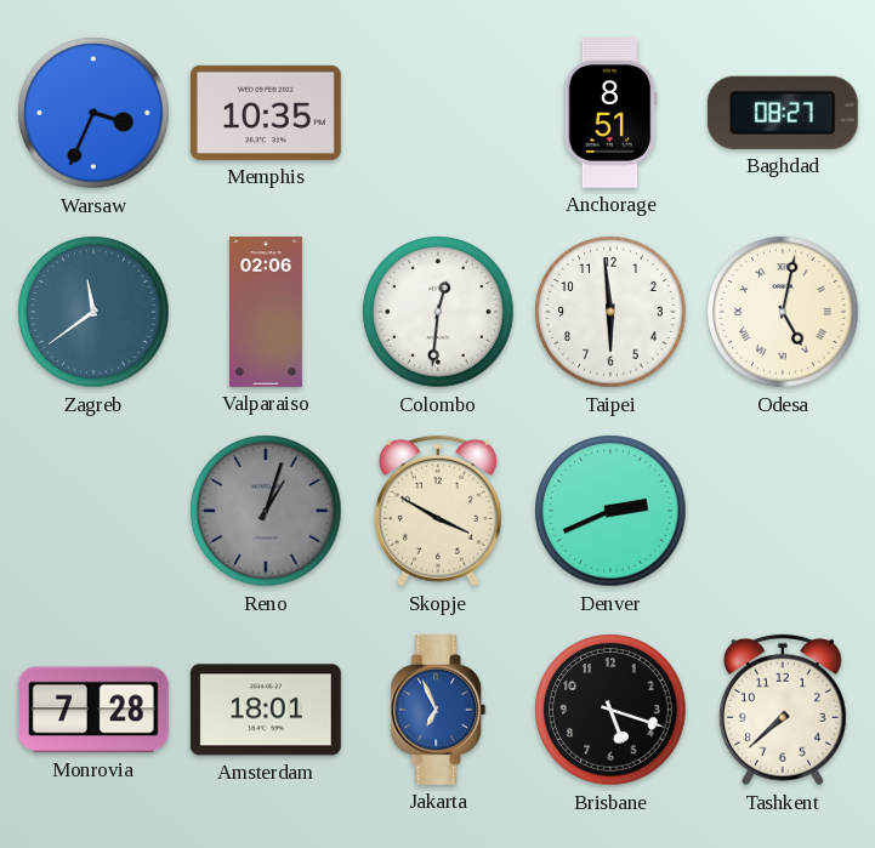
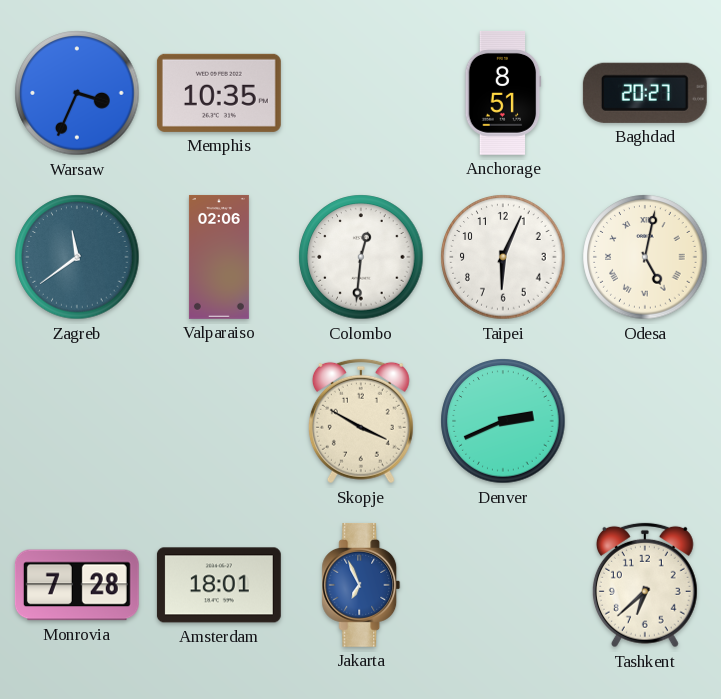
Baghdad: 08:27 -> 20:27 (645, 93)
Taipei: 5:59 -> 6:04 (503, 257)
Reno: 1:03 -> none (266, 511)
Brisbane: 5:18 -> none (610, 710)
Tashkent: 7:38 -> 6:38 (645, 585)
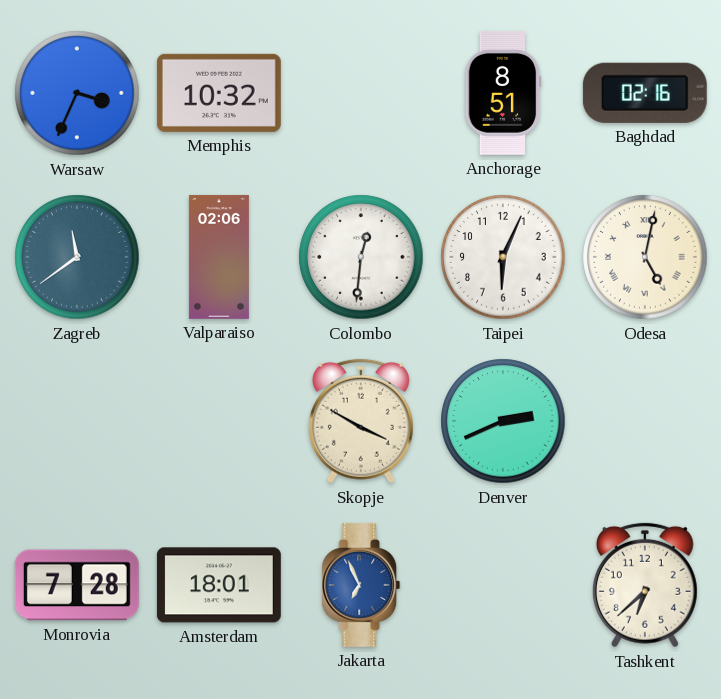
Memphis: 10:35 -> 10:32 (219, 93)
Baghdad: 20:27 -> 02:16 (645, 93)
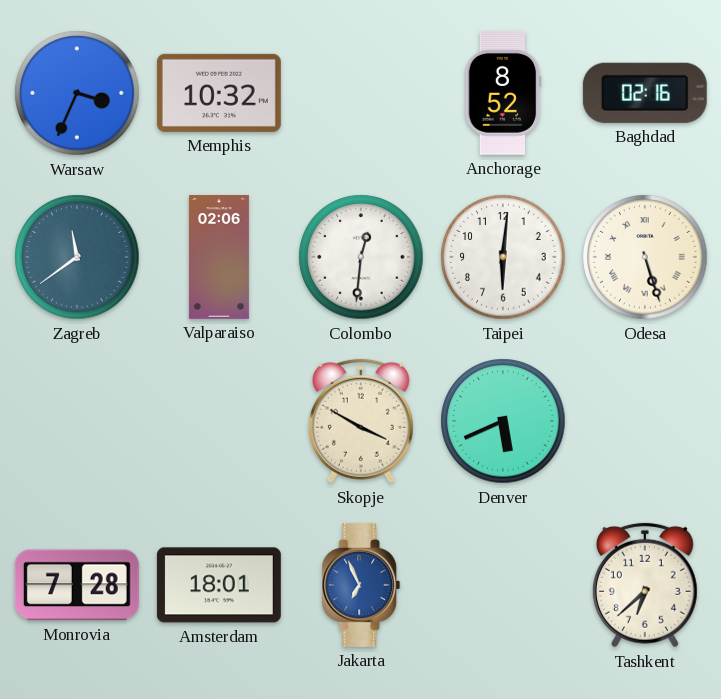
Anchorage: 8:51 -> 8:52 (503, 93)
Taipei: 6:04 -> 6:01 (503, 257)
Odesa: 5:02 -> 5:27 (645, 257)
Denver: 2:41 -> 5:41 (503, 421)
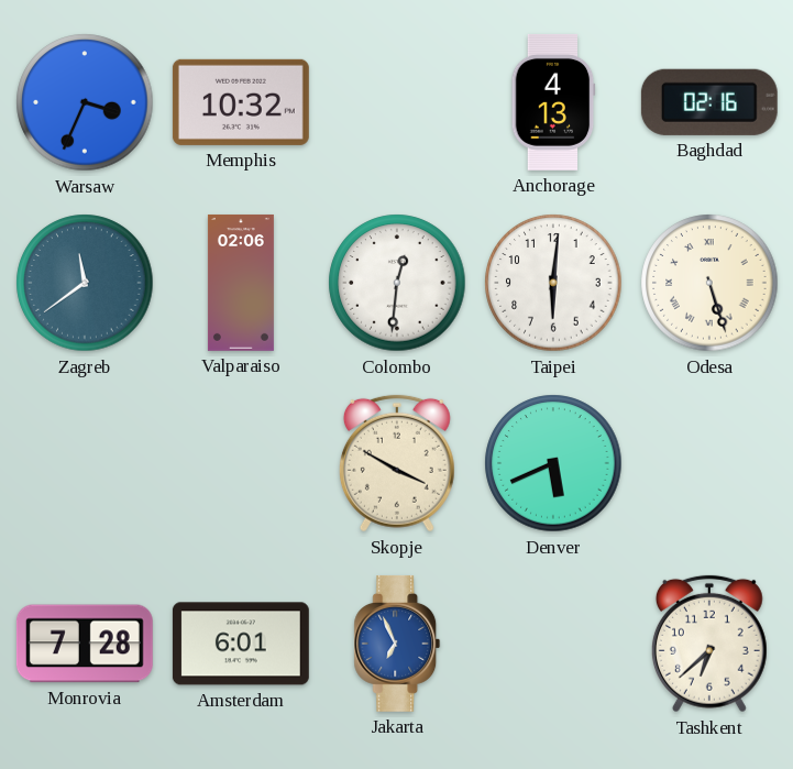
Anchorage: 8:52 -> 4:13 (553, 102)
Amsterdam: 18:01 -> 6:01 (241, 644)
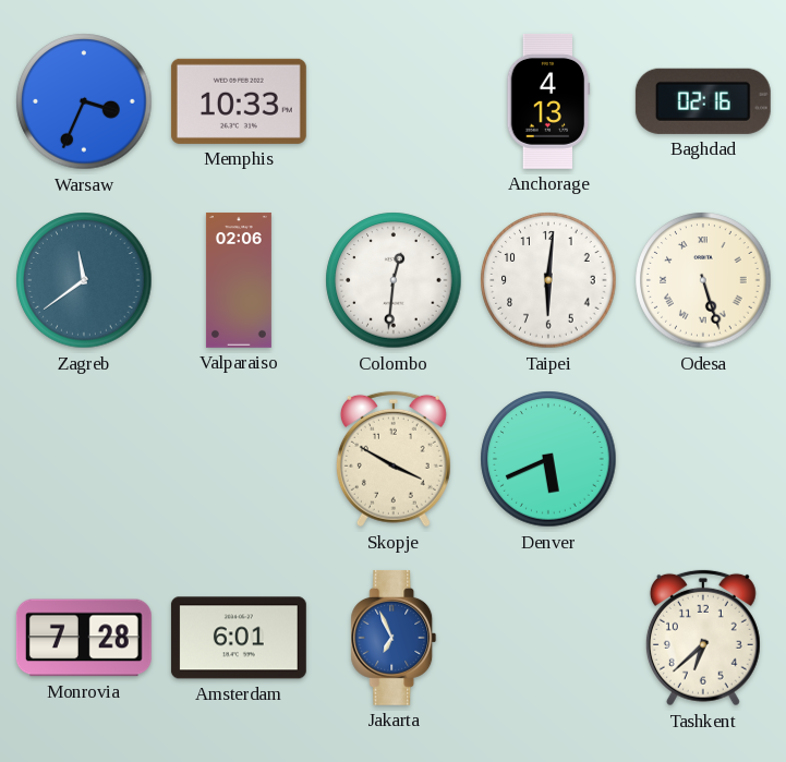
Memphis: 10:32 -> 10:33 (239, 101)
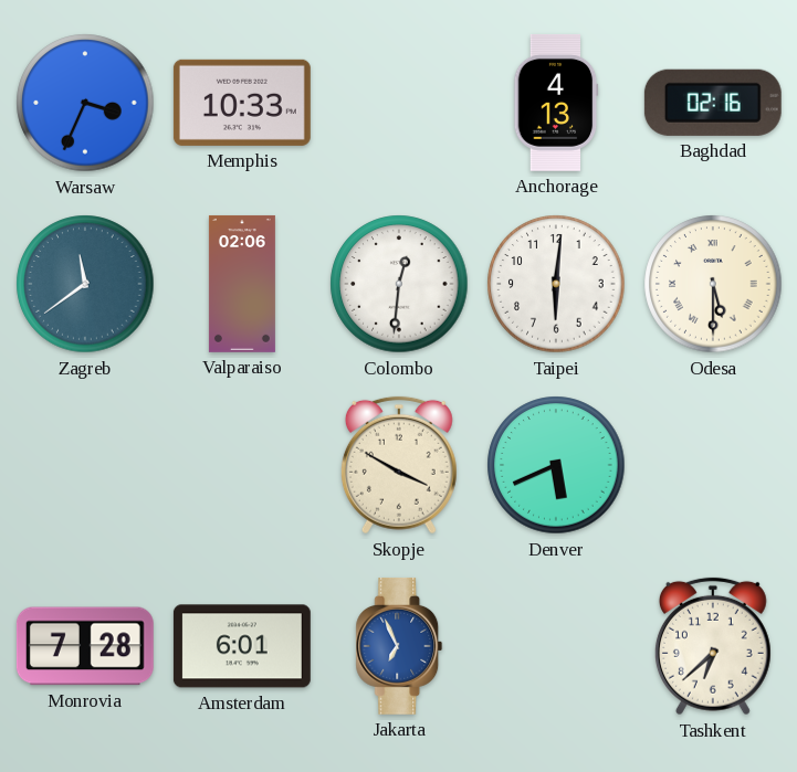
Odesa: 5:27 -> 5:30 (713, 284)
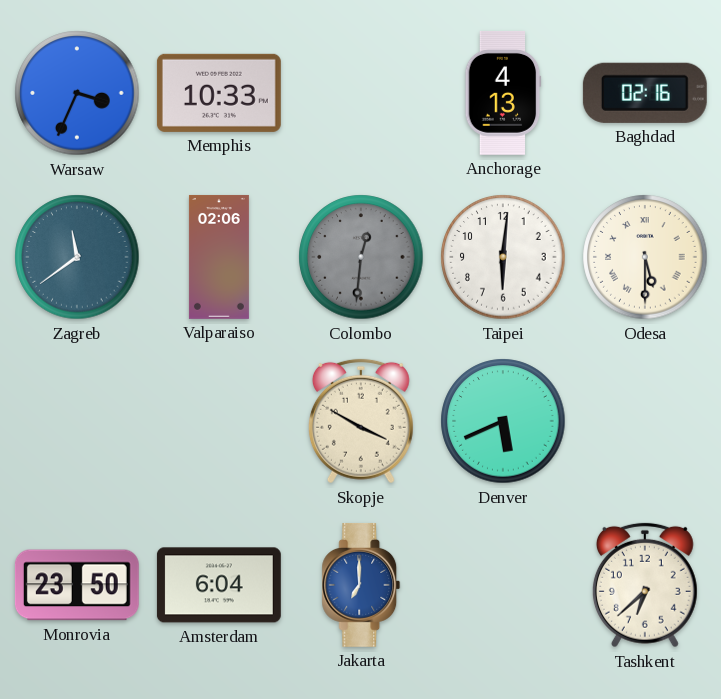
Colombo dial: white -> grey (361, 257)
Monrovia: 7:28 -> 23:50 (77, 585)
Amsterdam: 6:01 -> 6:04 (219, 585)
Jakarta: 6:56 -> 7:00 (361, 585)
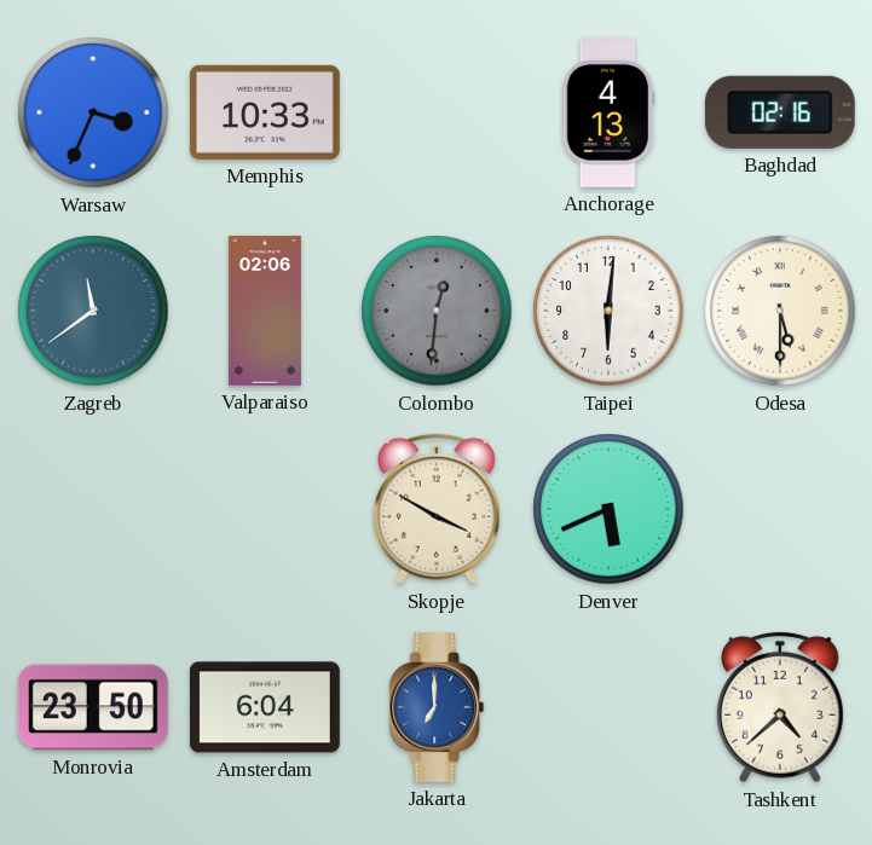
Tashkent: 6:38 -> 4:38 (780, 707)
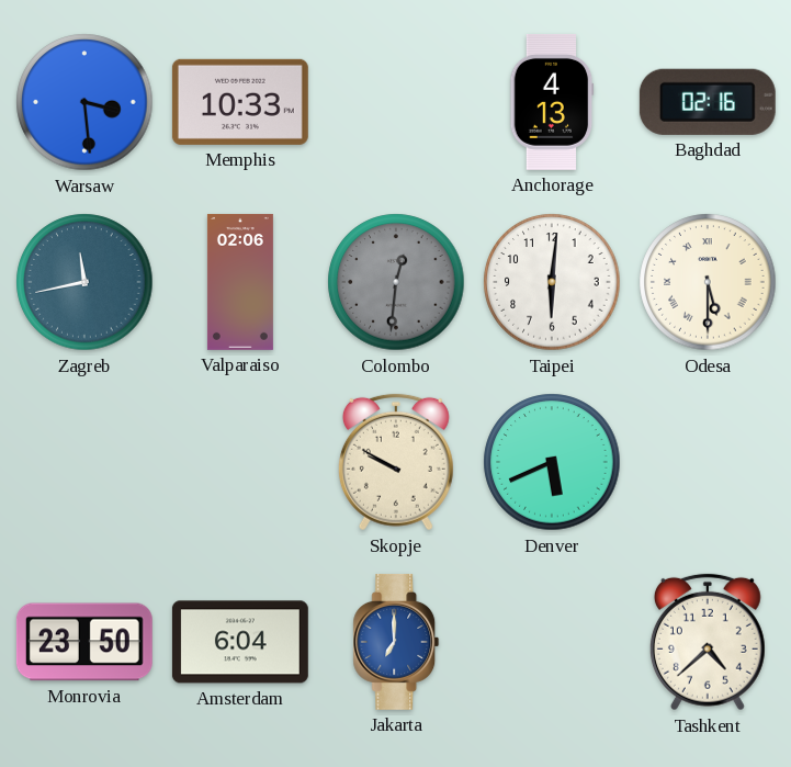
Warsaw: 3:34 -> 3:29 (84, 102)
Zagreb: 11:39 -> 11:43 (84, 282)
Skopje: 3:50 -> 9:50 (396, 462)
